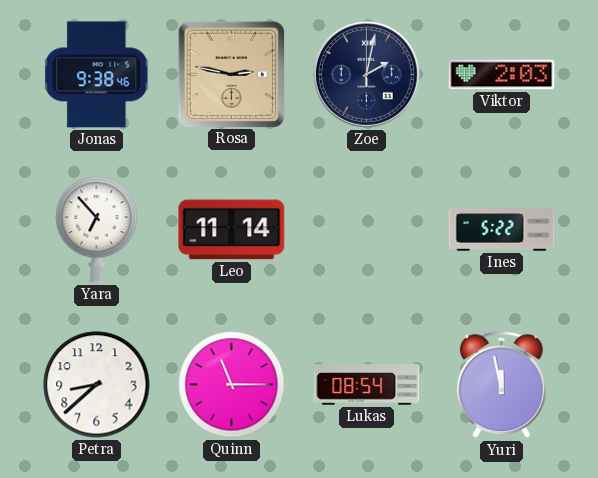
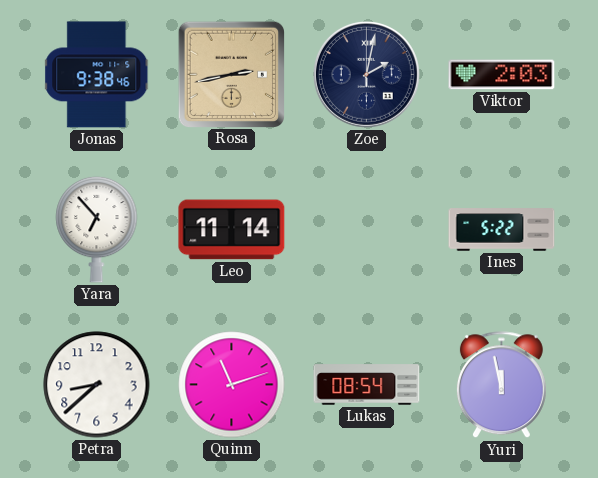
Rosa: 2:47 -> 2:43 (231, 74)
Quinn: 11:15 -> 11:12 (232, 385)
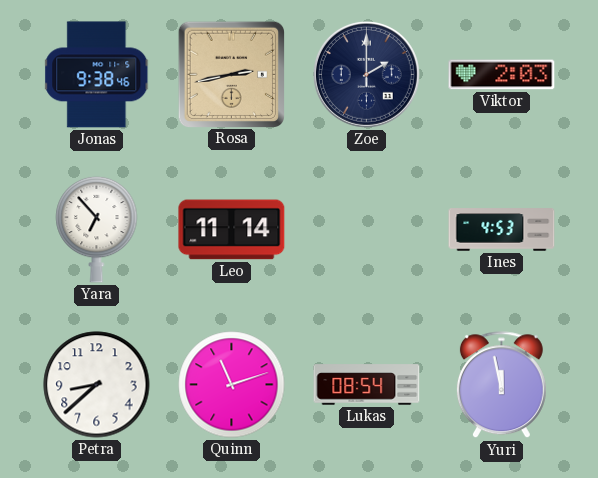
Zoe: 2:02 -> 2:00 (366, 74)
Ines: 5:22 -> 4:53 (502, 230)
